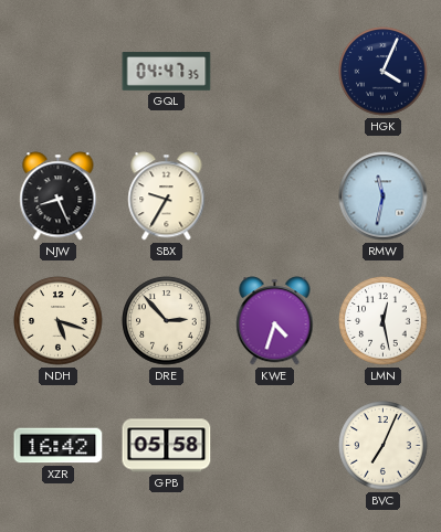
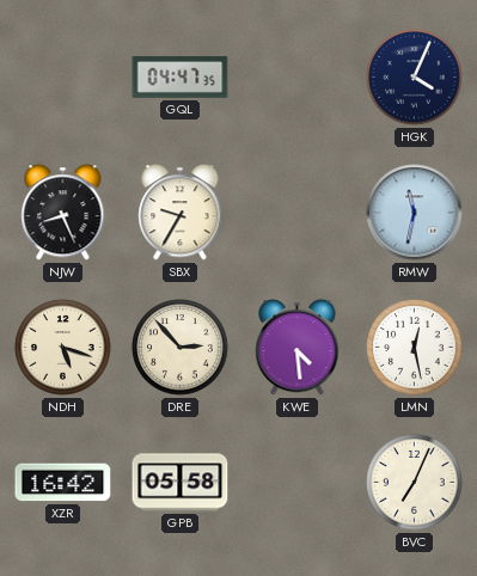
KWE: 4:33 -> 4:29 (298, 348)
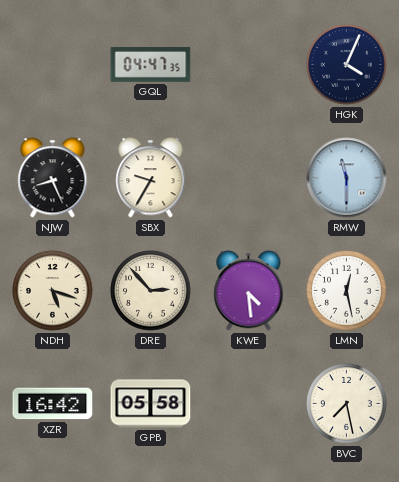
RMW: 11:32 -> 11:30 (347, 178)
BVC: 7:04 -> 7:28 (347, 404)
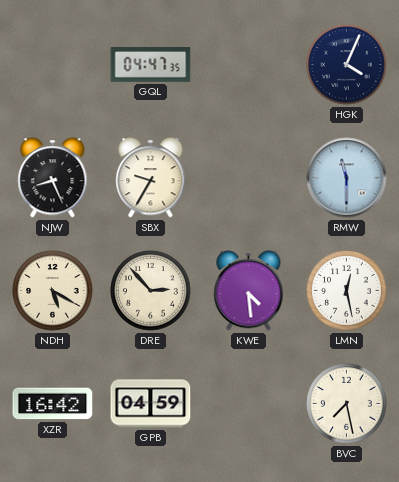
NDH: 5:18 -> 5:20 (53, 291)
GPB: 05:58 -> 04:59 (151, 404)
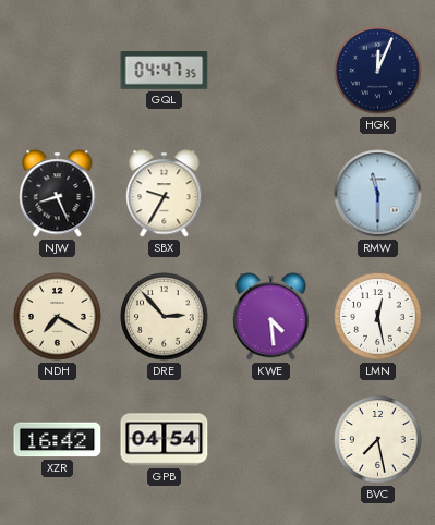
HGK: 4:04 -> 12:04 (378, 71)
NDH: 5:20 -> 7:20 (58, 317)
GPB: 04:59 -> 04:54 (165, 440)
